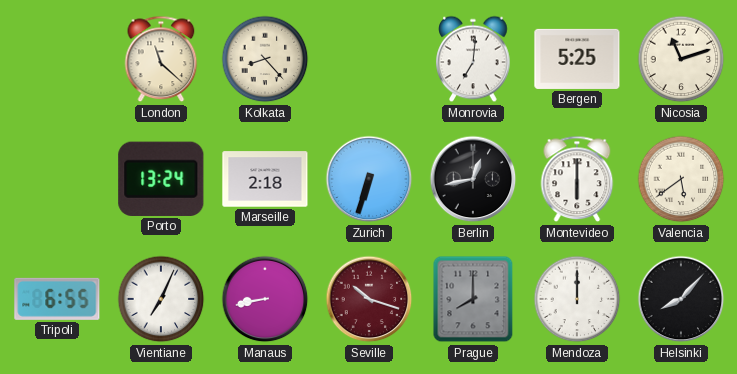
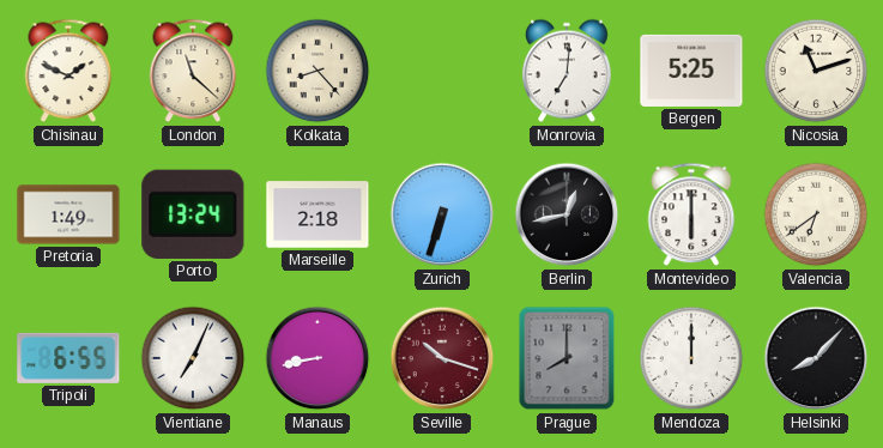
Chisinau: none -> 1:49 (68, 71)
Pretoria: none -> 1:49 (68, 214)
Valencia: 5:39 -> 6:39 (816, 214)
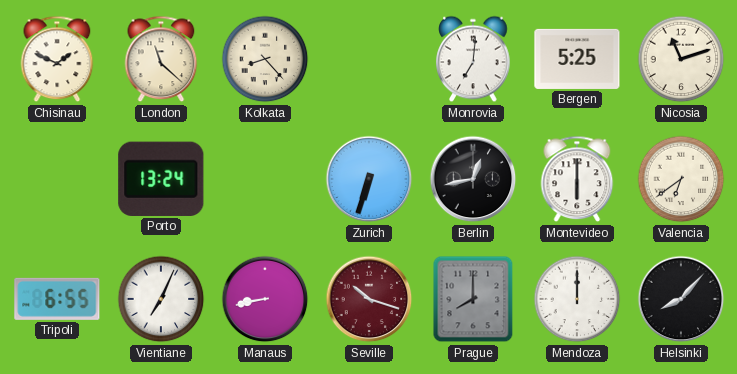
Pretoria: 1:49 -> none (68, 214)
Marseille: 2:18 -> none (317, 214)
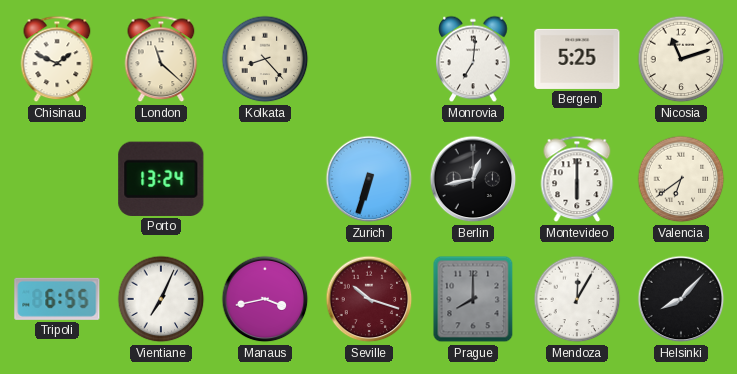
Manaus: 8:43 -> 3:43 (265, 299)
Mendoza: 12:00 -> 12:05 (577, 299)
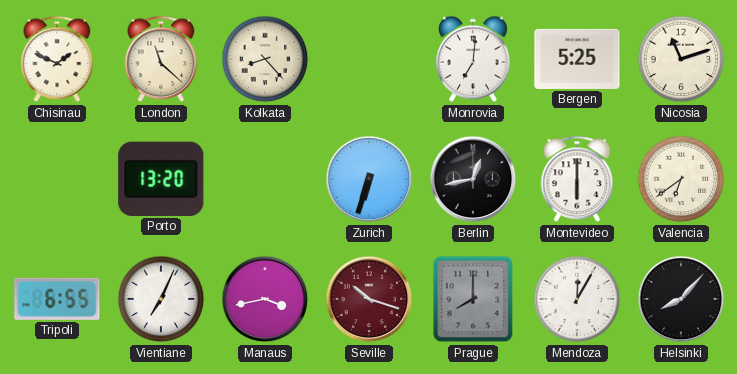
Porto: 13:24 -> 13:20 (161, 179)
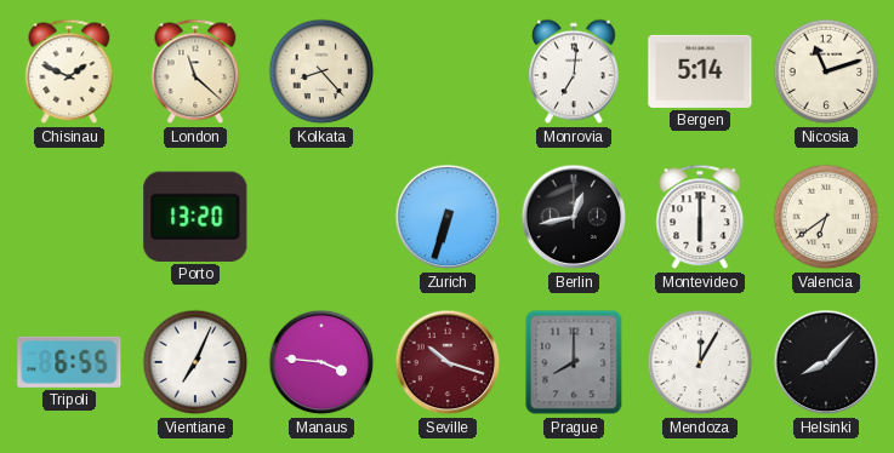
Bergen: 5:25 -> 5:14 (700, 71)
Manaus: 3:43 -> 3:46 (321, 362)
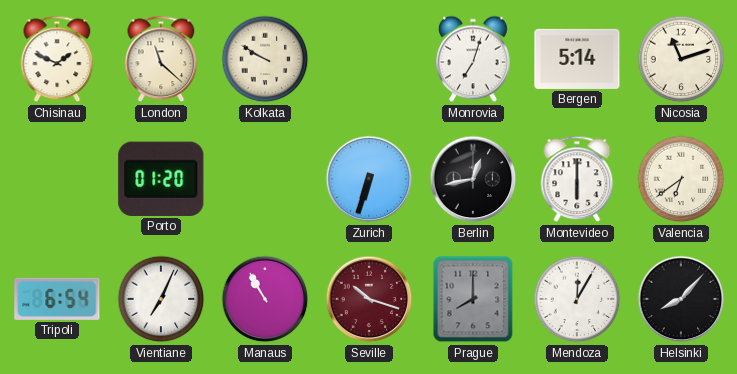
Kolkata: 8:23 -> 9:50 (265, 59)
Monrovia: 7:01 -> 7:03 (473, 59)
Porto: 13:20 -> 01:20 (161, 179)
Tripoli: 6:55 -> 6:54 (57, 299)
Manaus: 3:46 -> 10:55 (265, 299)
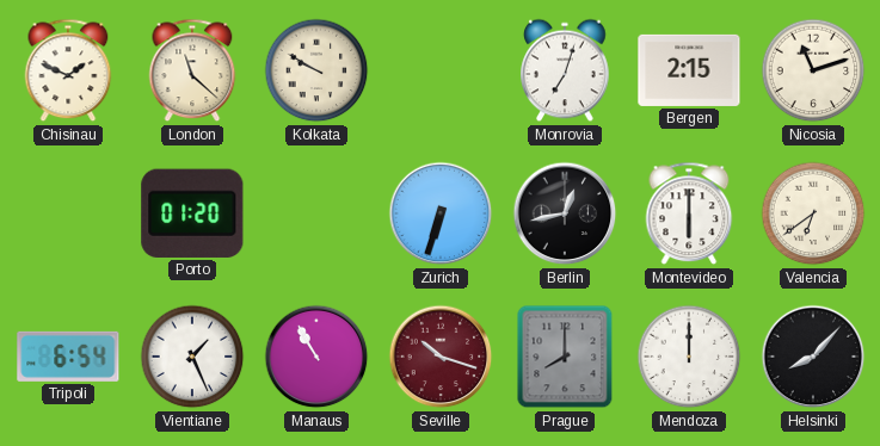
Bergen: 5:14 -> 2:15 (689, 70)
Vientiane: 7:04 -> 1:26 (192, 357)
Mendoza: 12:05 -> 12:00 (689, 357)
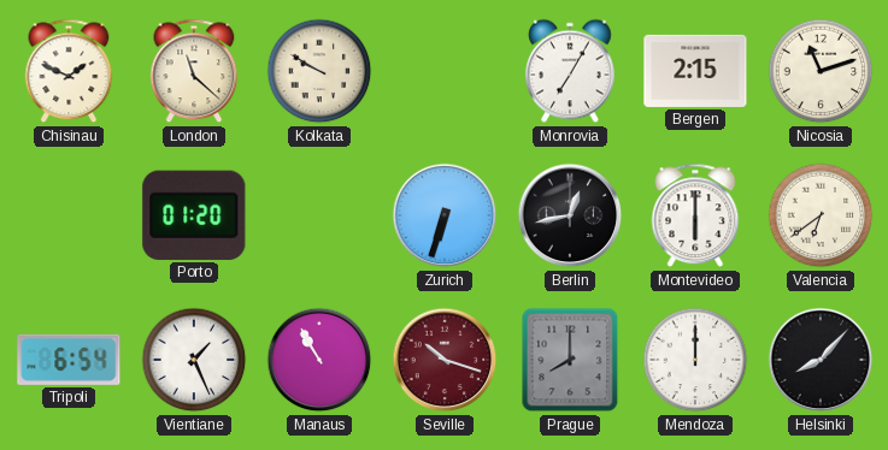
Monrovia: 7:03 -> 7:05 (570, 71)
